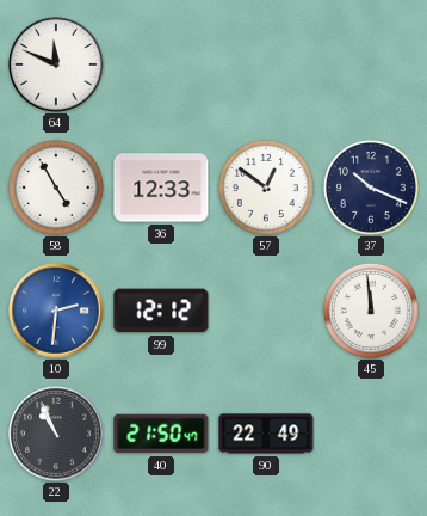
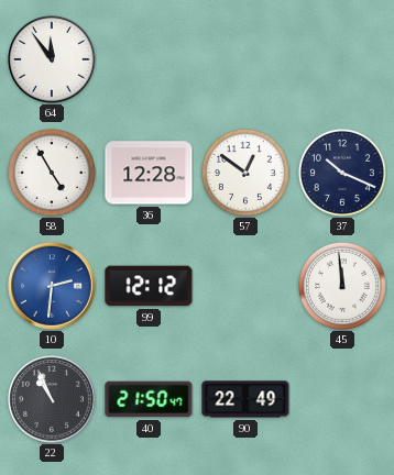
64: 11:49 -> 11:54 (52, 59)
36: 12:33 -> 12:28 (149, 173)
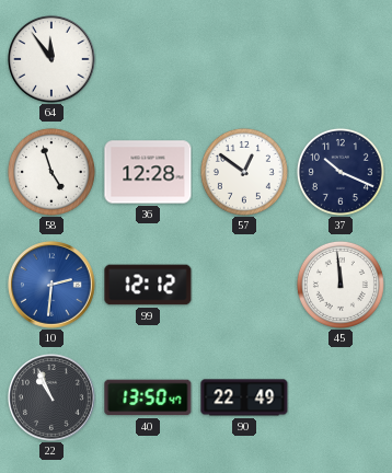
58: 4:55 -> 4:57 (51, 172)
40: 21:50 -> 13:50 (148, 397)
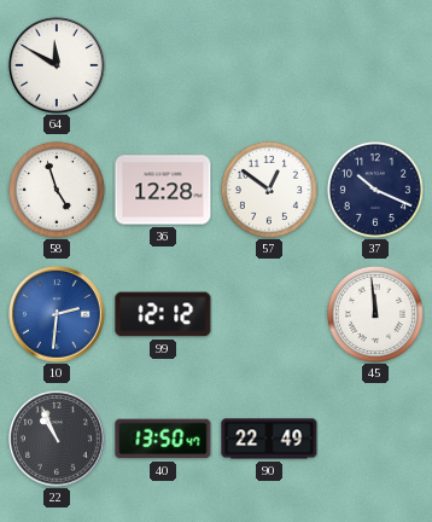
64: 11:54 -> 11:50 (57, 65)
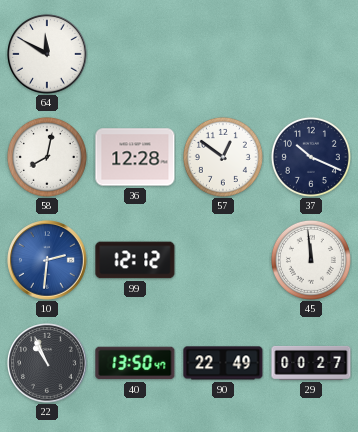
58: 4:57 -> 8:02 (47, 157)
29: none -> 00:27 (311, 363)
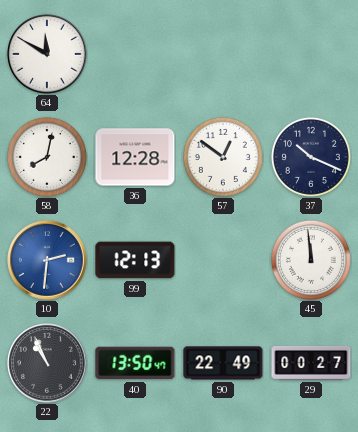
99: 12:12 -> 12:13 (135, 260)
